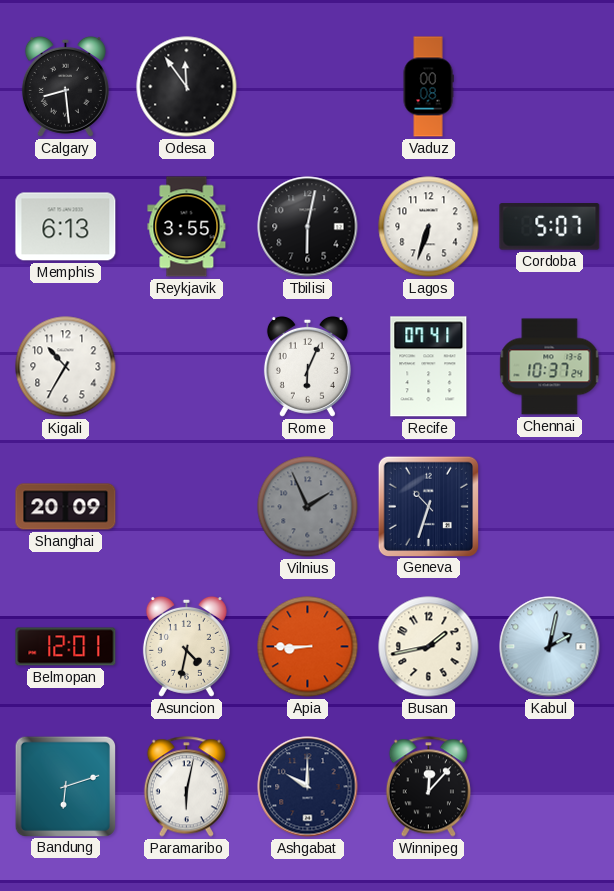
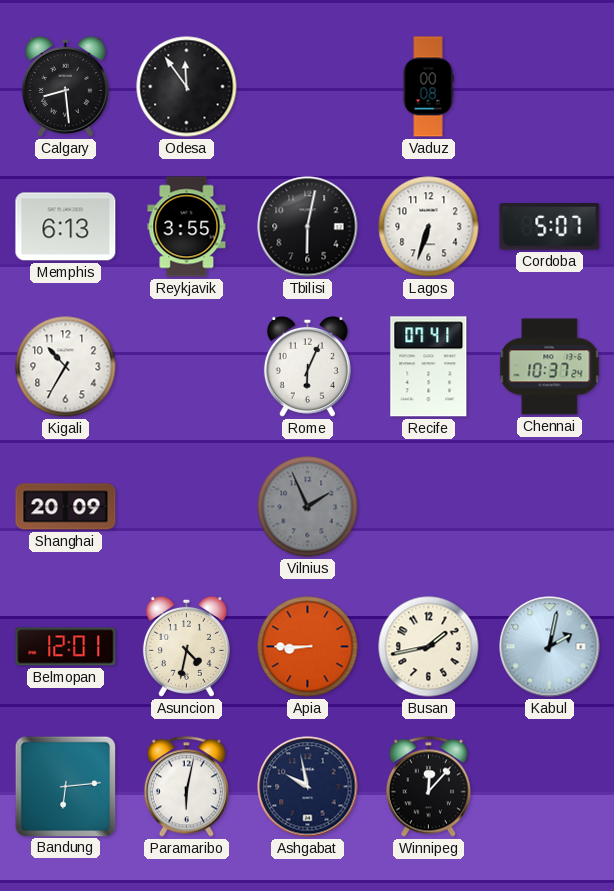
Geneva: 10:33 -> none (428, 506)
Bandung: 6:12 -> 6:14 (65, 786)
Ashgabat: 10:00 -> 9:58 (308, 787)
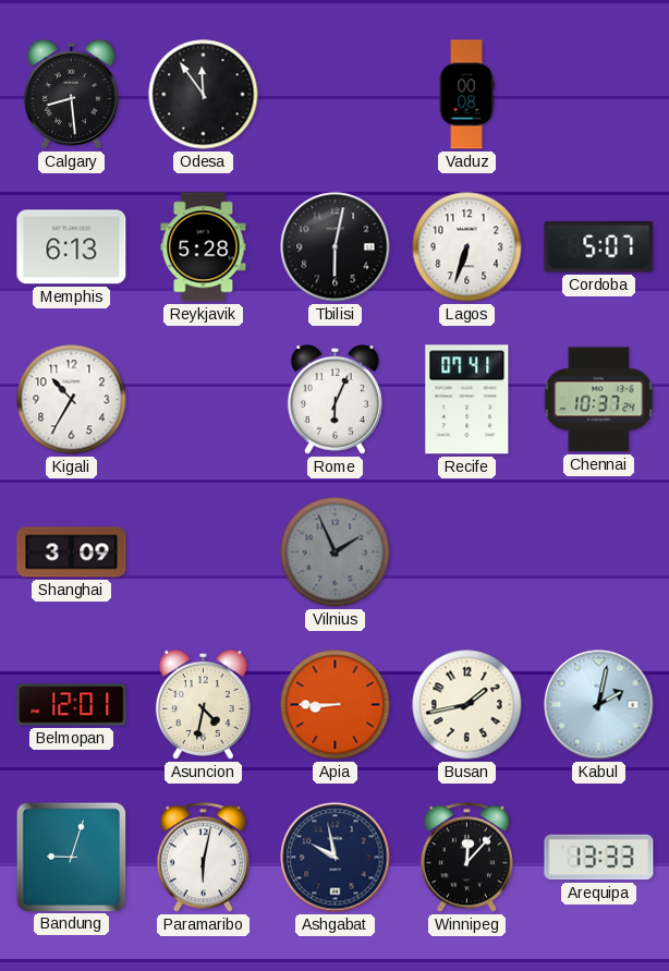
Reykjavik: 3:55 -> 5:28 (204, 247)
Shanghai: 20:09 -> 3:09 (72, 553)
Bandung: 6:14 -> 9:03 (71, 857)
Arequipa: none -> 13:33 (599, 858)
